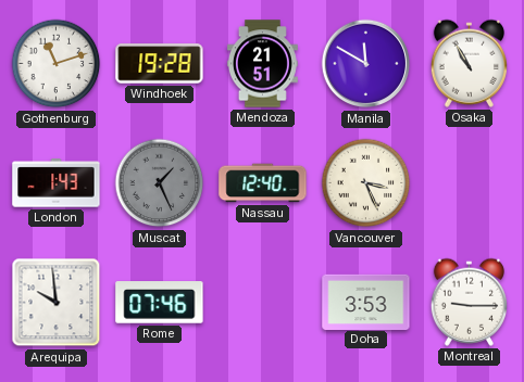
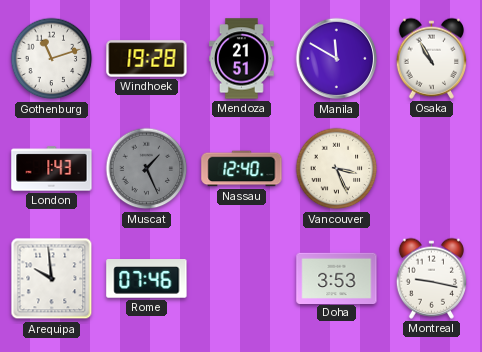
Montreal: 9:15 -> 9:17 (431, 278)
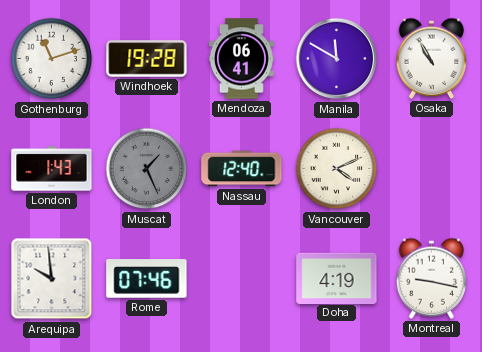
Mendoza: 21:51 -> 06:41 (241, 59)
Vancouver: 3:26 -> 4:11 (337, 169)
Doha: 3:53 -> 4:19 (337, 278)
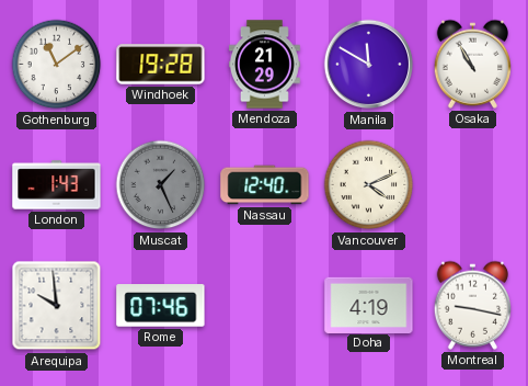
Gothenburg: 11:12 -> 11:09 (57, 65)
Mendoza: 06:41 -> 21:29 (264, 65)
